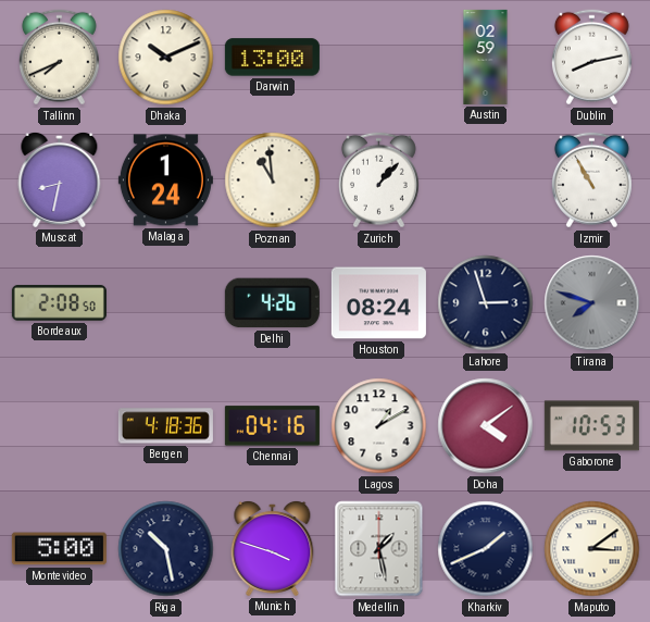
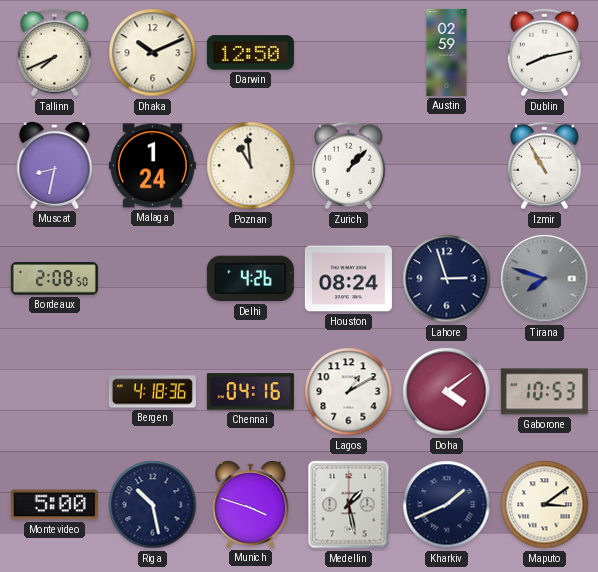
Darwin: 13:00 -> 12:50 (250, 53)
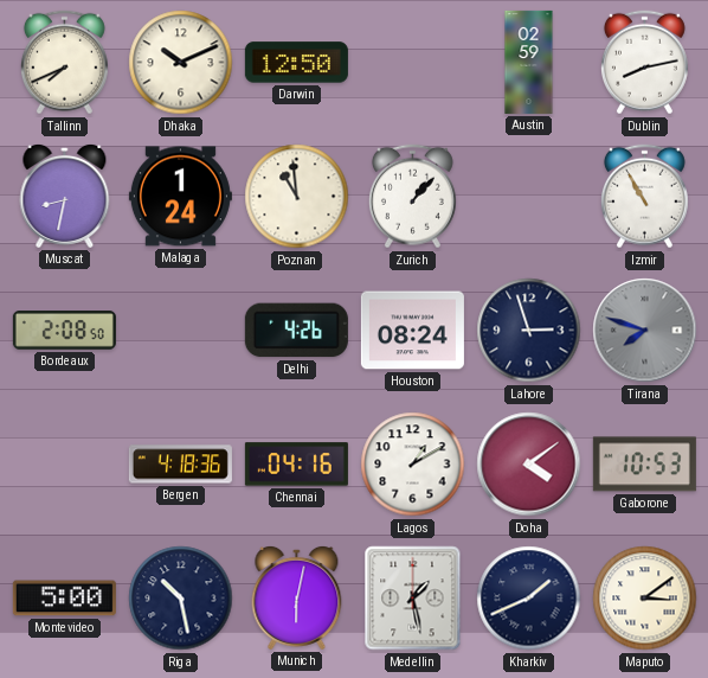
Munich: 3:48 -> 6:02 (297, 597)
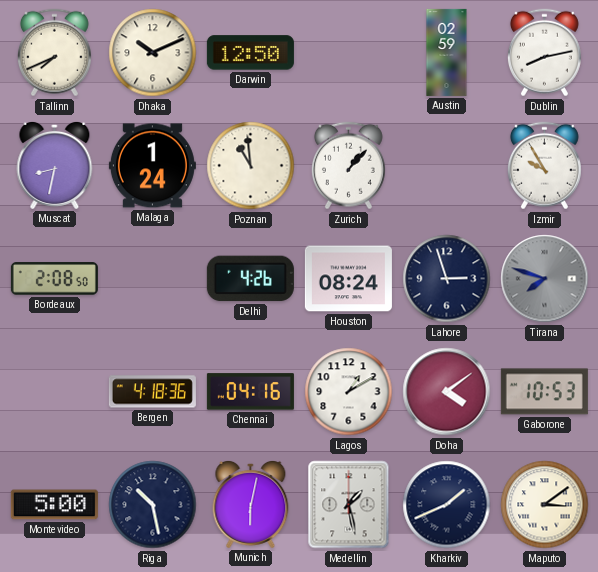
Izmir: 10:55 -> 9:55 (544, 166)
